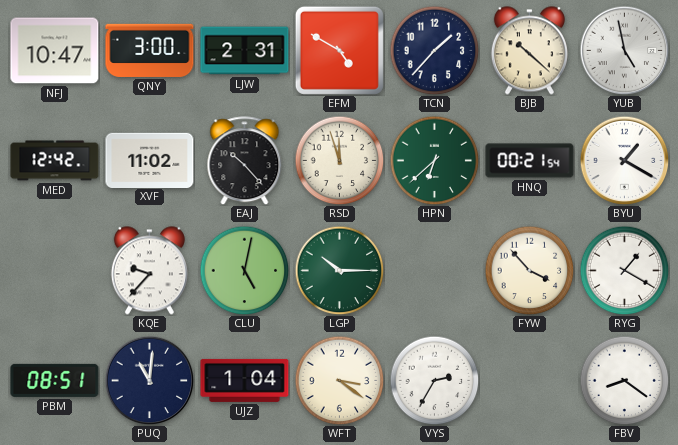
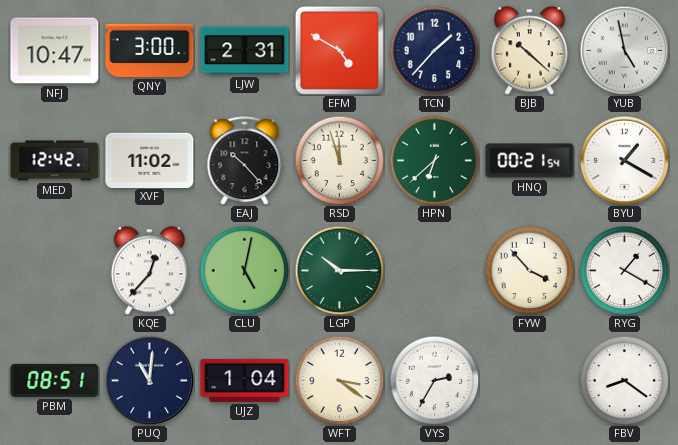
KQE: 9:37 -> 12:37 (149, 271)
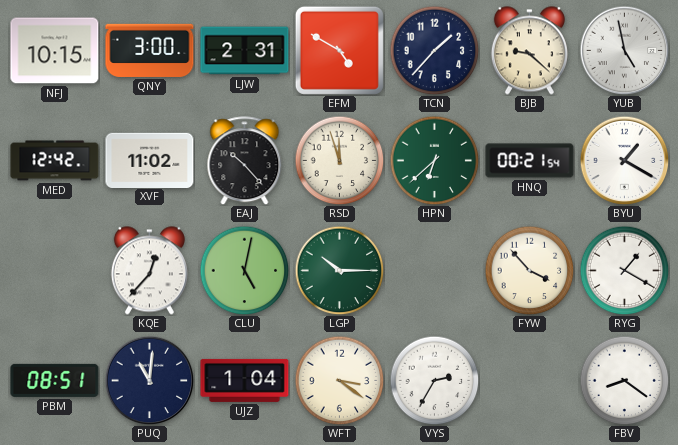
NFJ: 10:47 -> 10:15 (55, 51)
BJB: 10:22 -> 9:22 (529, 51)
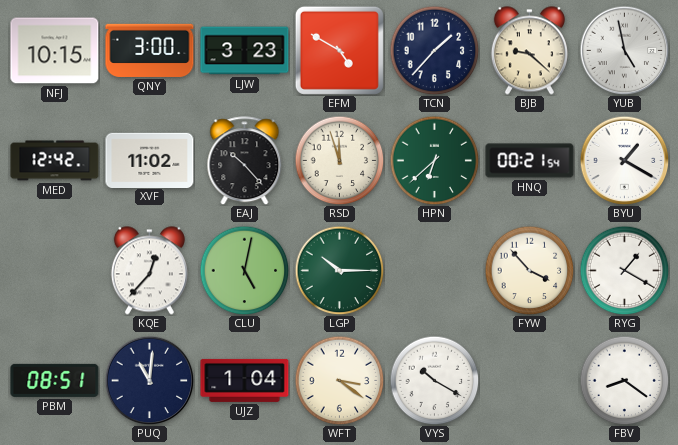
LJW: 2:31 -> 3:23 (245, 51)
VYS: 2:35 -> 10:20 (434, 380)
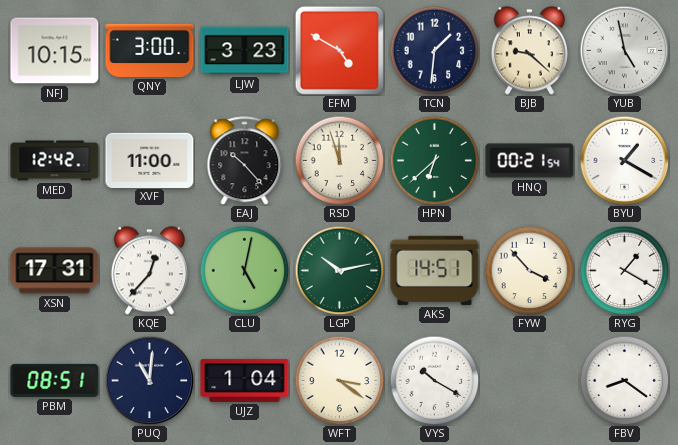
TCN: 1:37 -> 1:31 (434, 50)
XVF: 11:02 -> 11:00 (150, 160)
XSN: none -> 17:31 (55, 271)
LGP: 10:15 -> 10:13 (339, 270)
AKS: none -> 14:51 (435, 270)
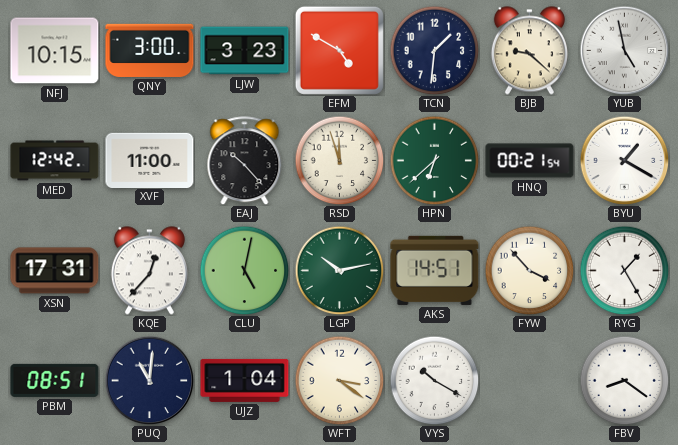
RYG: 1:20 -> 1:25 (624, 270)
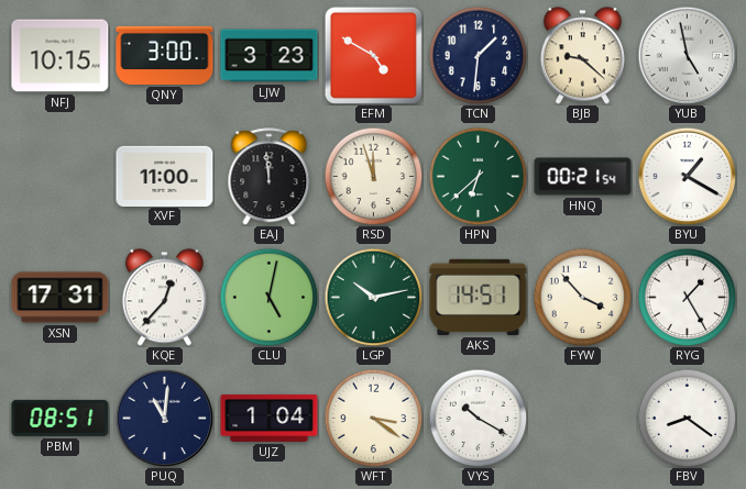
MED: 12:42 -> none (55, 161)
EAJ: 10:23 -> 11:59 (270, 177)
